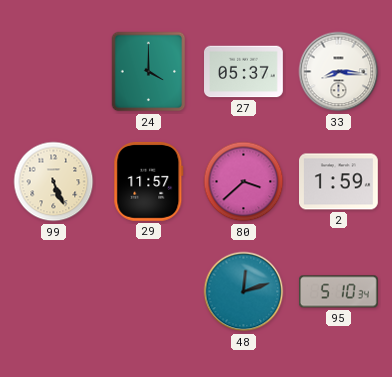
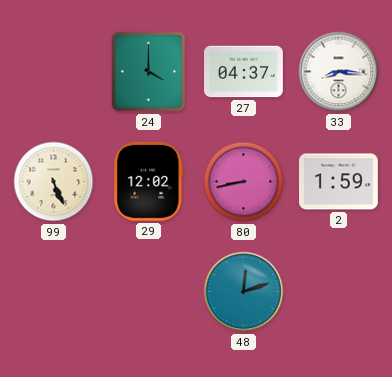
27: 05:37 -> 04:37 (244, 72)
29: 11:57 -> 12:02 (149, 181)
80: 3:38 -> 8:43 (244, 182)
95: 5:10 -> none (338, 292)
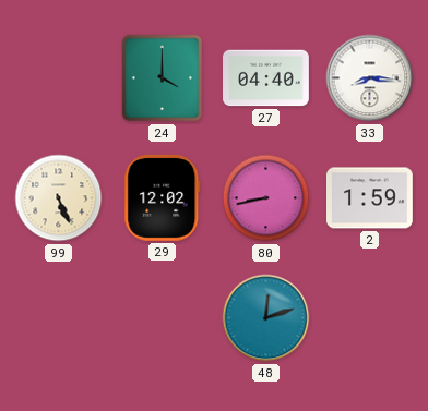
27: 04:37 -> 04:40 (266, 78)
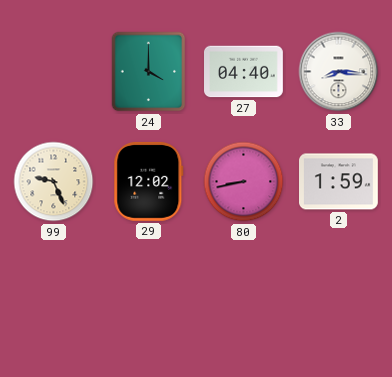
99: 5:26 -> 9:26 (54, 182)
48: 12:12 -> none (266, 318)
